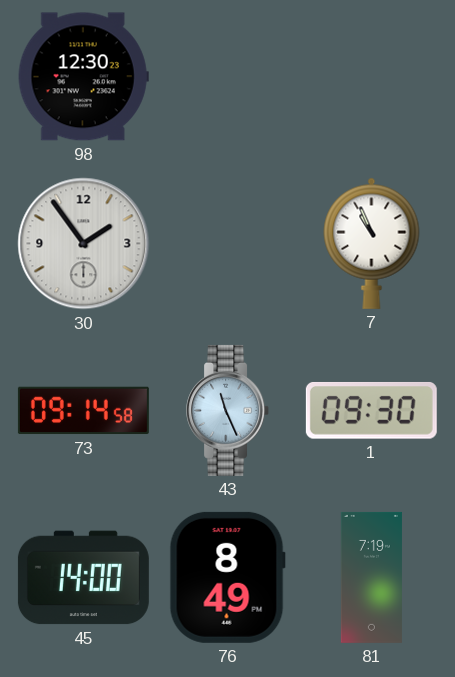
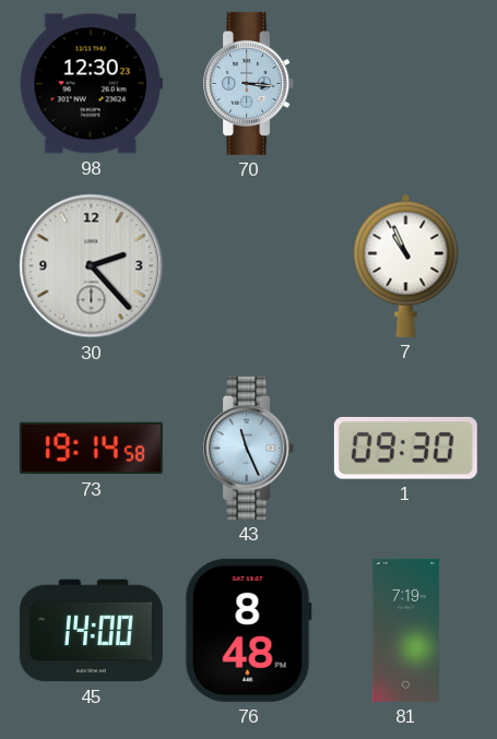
70: none -> 3:16 (249, 83)
30: 1:54 -> 2:23 (92, 266)
73: 09:14 -> 19:14 (91, 449)
76: 8:49 -> 8:48 (248, 630)
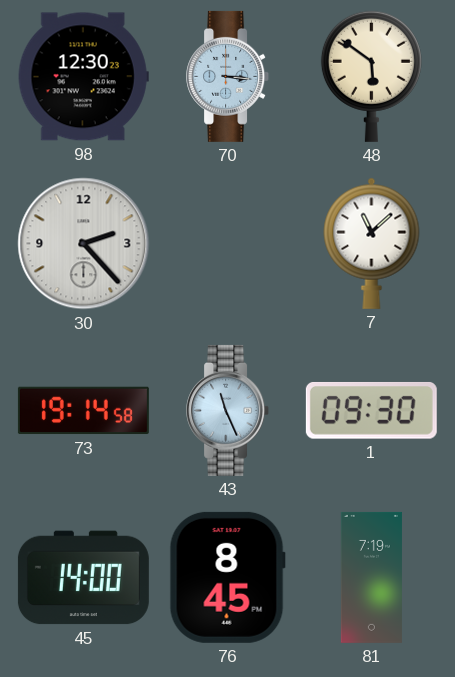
48: none -> 5:51 (371, 76)
7: 10:56 -> 11:08 (372, 243)
76: 8:48 -> 8:45 (227, 577)
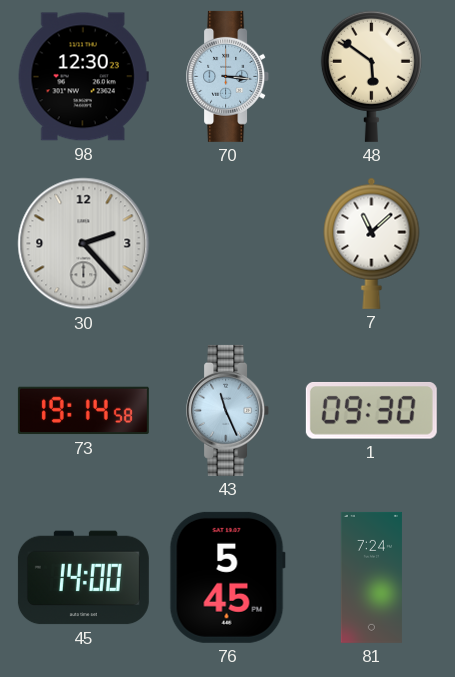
76: 8:45 -> 5:45 (227, 577)
81: 7:19 -> 7:24 (371, 577)
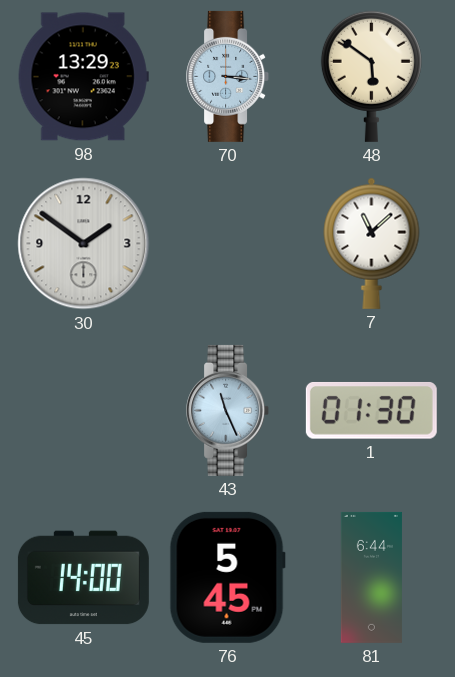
98: 12:30 -> 13:29 (83, 77)
30: 2:23 -> 1:51 (84, 244)
73: 19:14 -> none (83, 411)
1: 09:30 -> 01:30 (371, 411)
81: 7:24 -> 6:44 (371, 577)
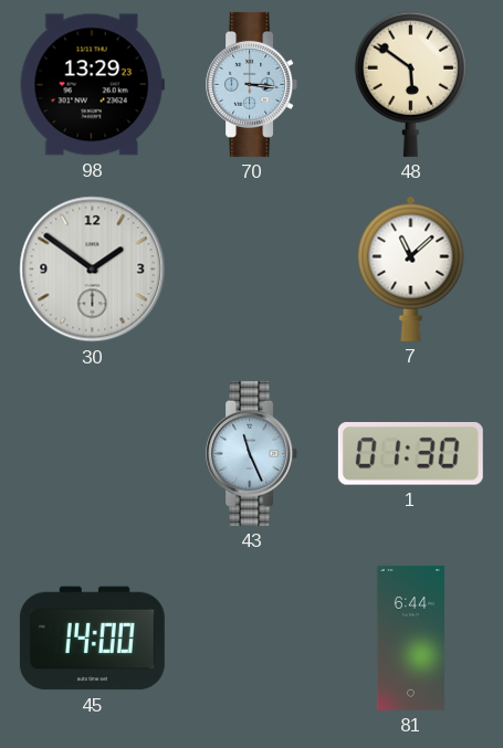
76: 5:45 -> none (227, 577)
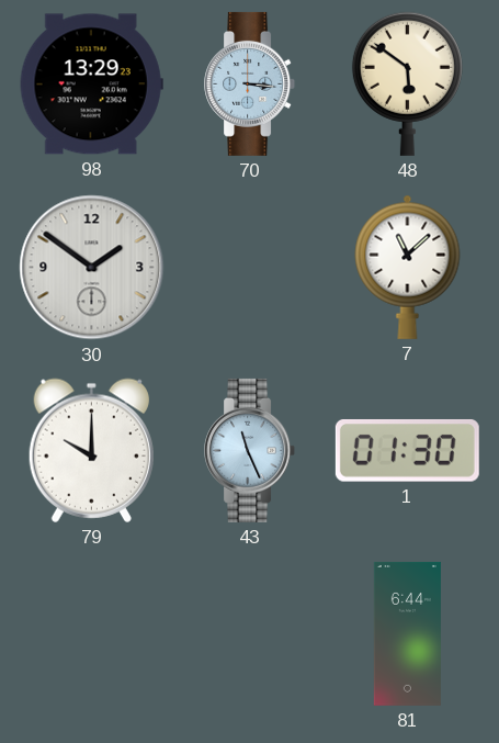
79: none -> 10:00 (91, 450)
45: 14:00 -> none (92, 639)
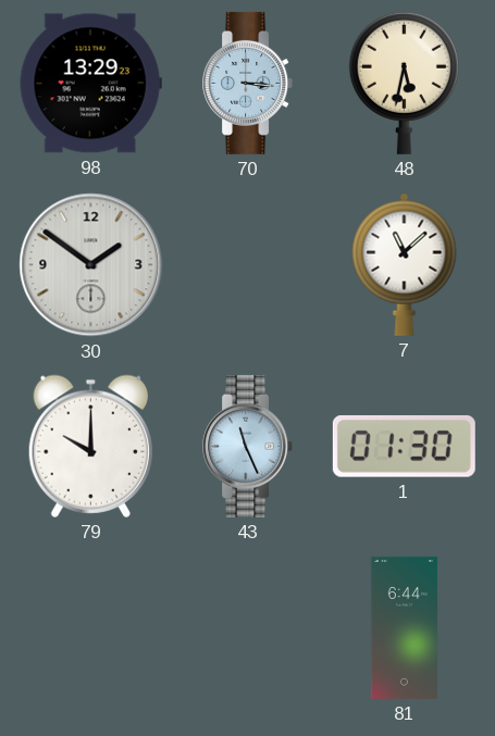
48: 5:51 -> 5:32 (404, 83)
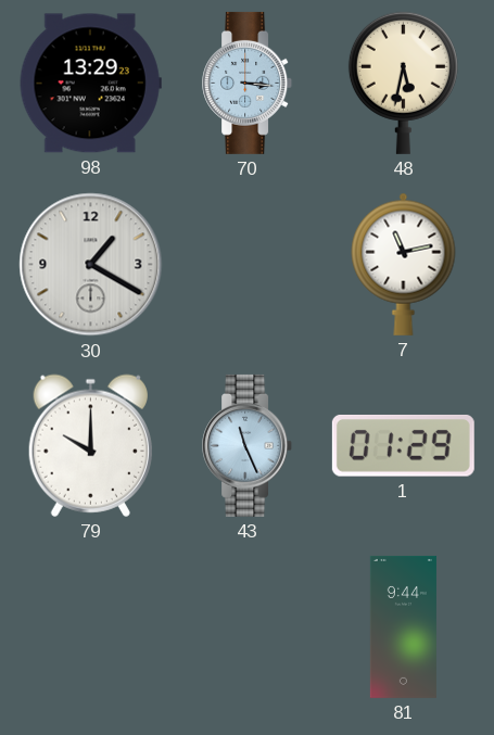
30: 1:51 -> 1:20 (91, 265)
7: 11:08 -> 11:13 (404, 264)
1: 01:30 -> 01:29 (403, 446)
81: 6:44 -> 9:44 (403, 626)
